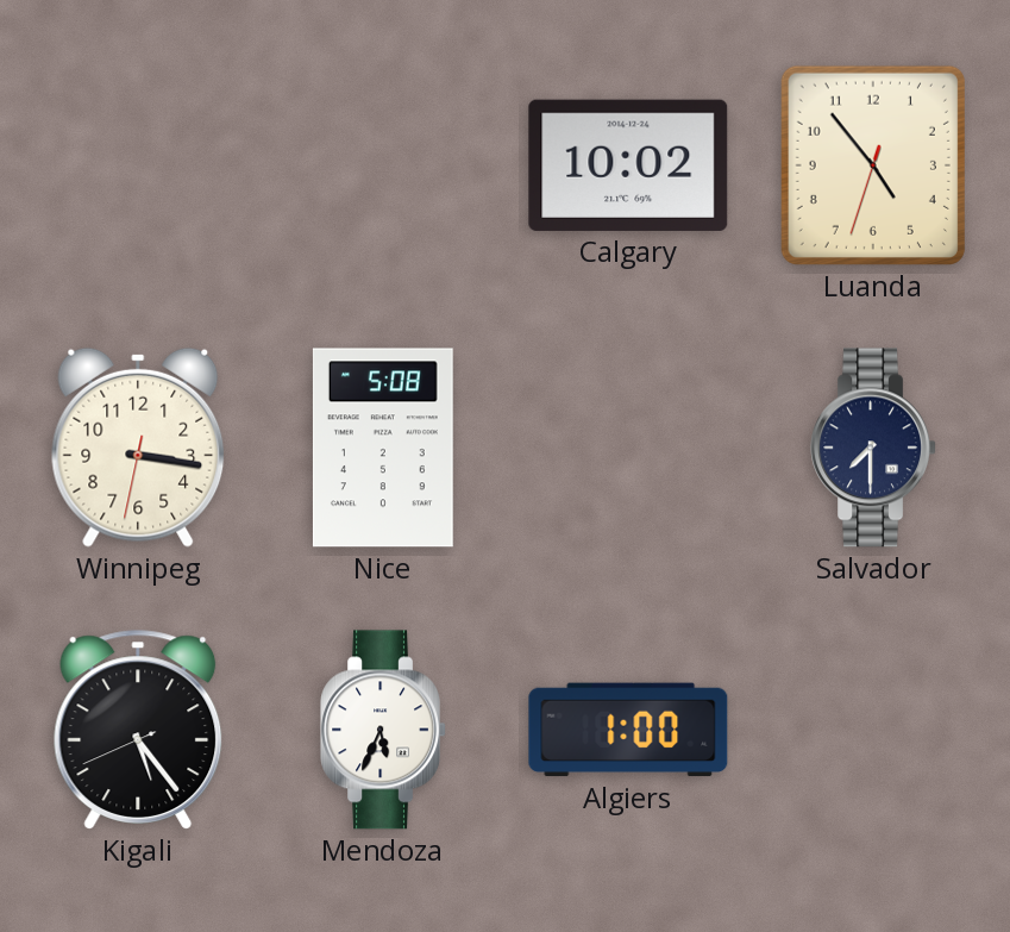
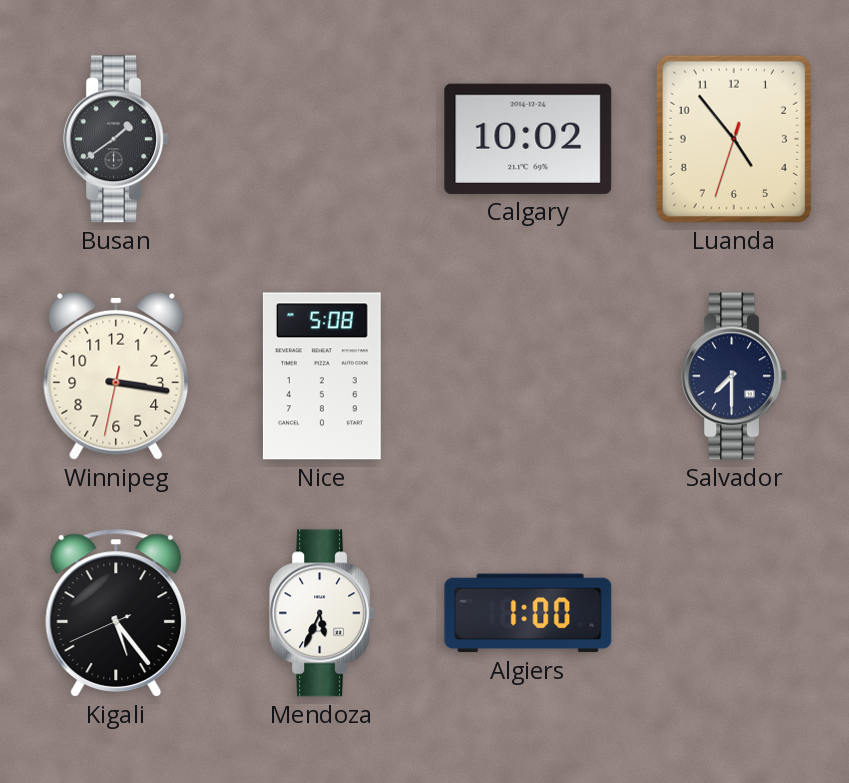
Busan: none -> 1:39 (116, 139)
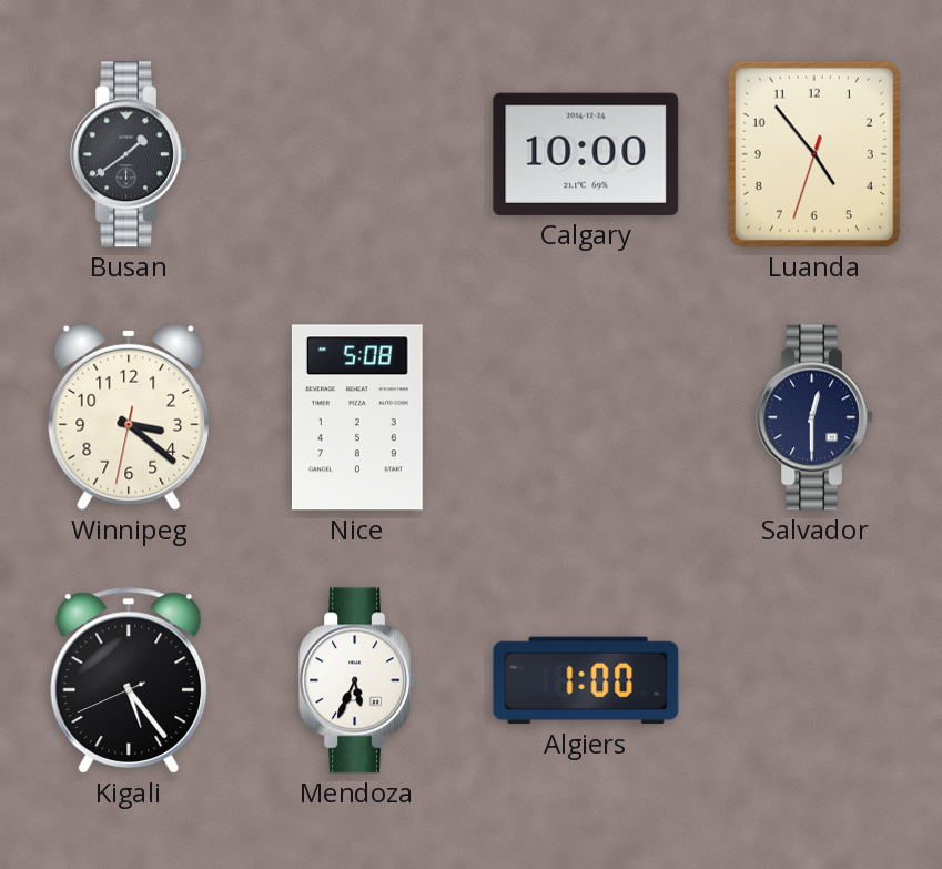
Calgary: 10:02 -> 10:00 (586, 154)
Winnipeg: 3:16 -> 3:21 (129, 417)
Salvador: 7:30 -> 12:30 (814, 417)
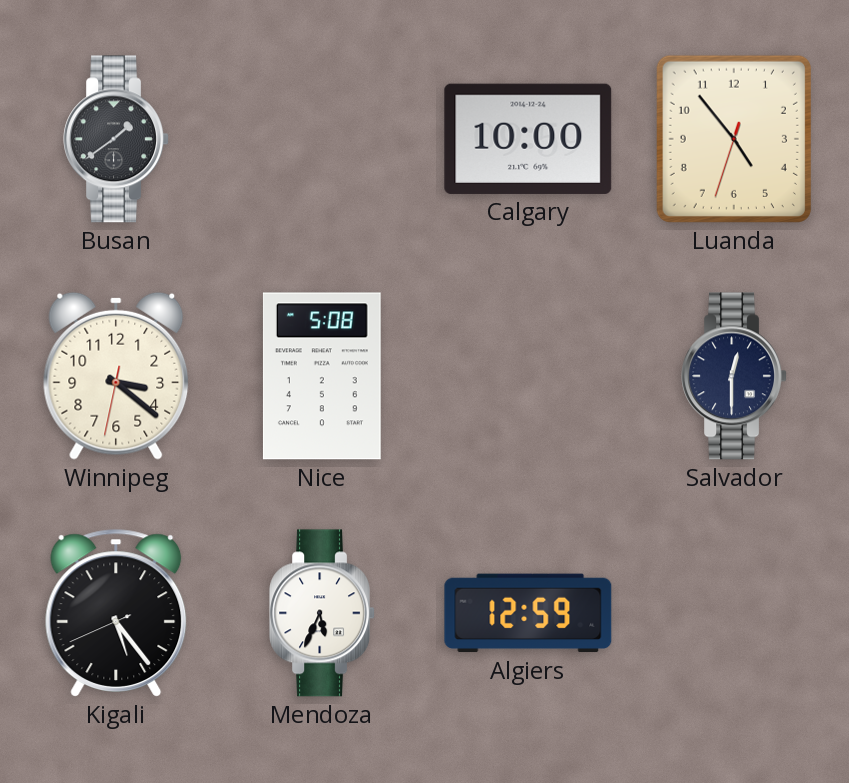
Algiers: 1:00 -> 12:59 (528, 613)
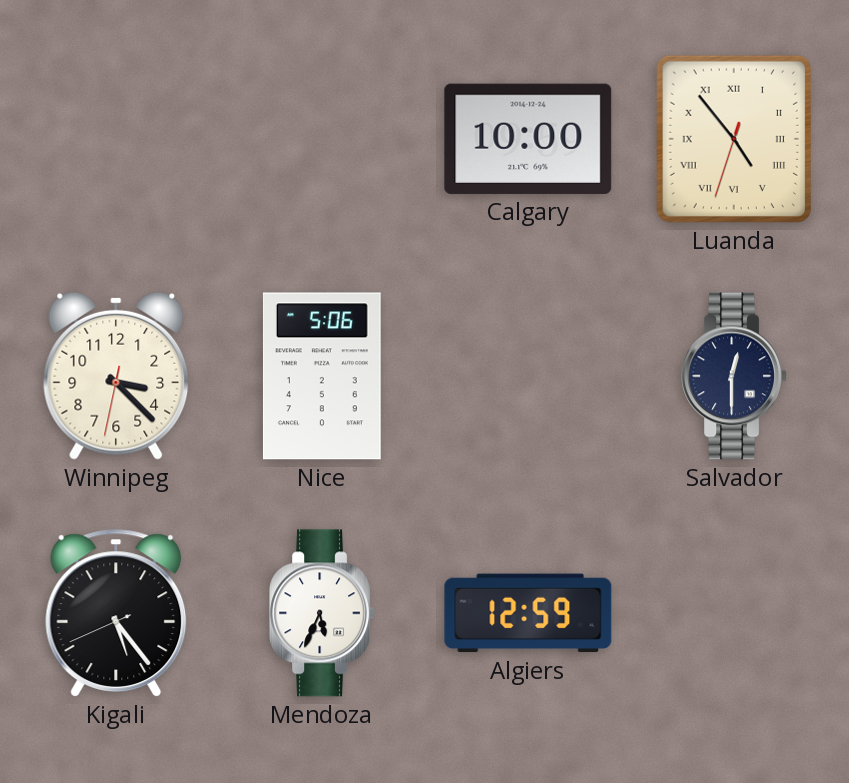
Busan: 1:39 -> none (116, 139)
Luanda numerals: Arabic -> Roman (734, 139)
Winnipeg: 3:21 -> 3:22 (116, 376)
Nice: 5:08 -> 5:06 (322, 376)
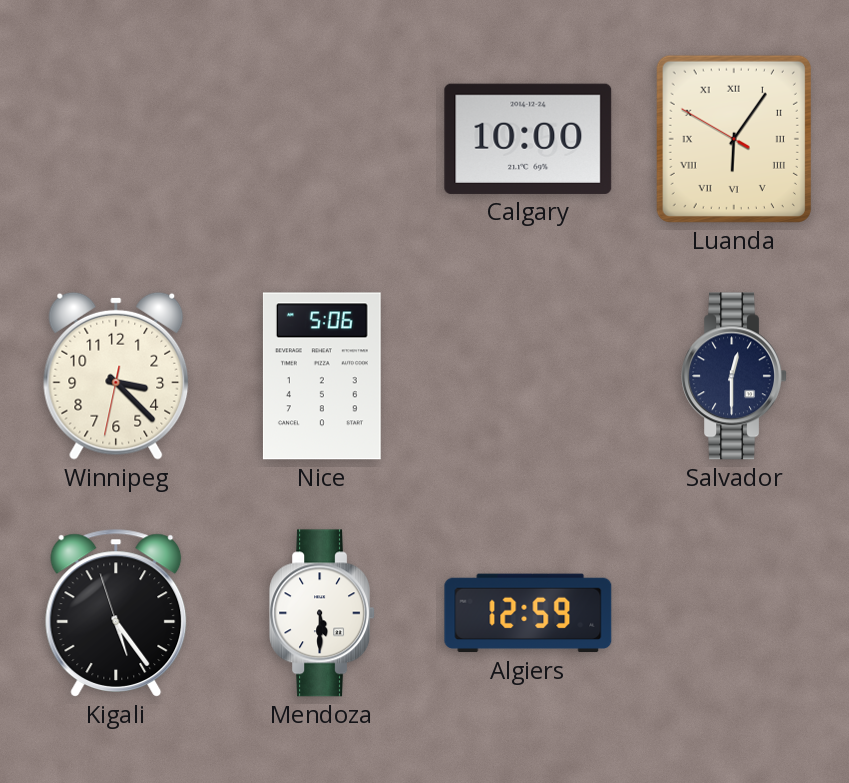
Luanda: 4:53 -> 6:05 (734, 139)
Kigali: 5:23:41 -> 5:23:57 (116, 613)
Mendoza: 5:34 -> 5:30 (322, 613)
